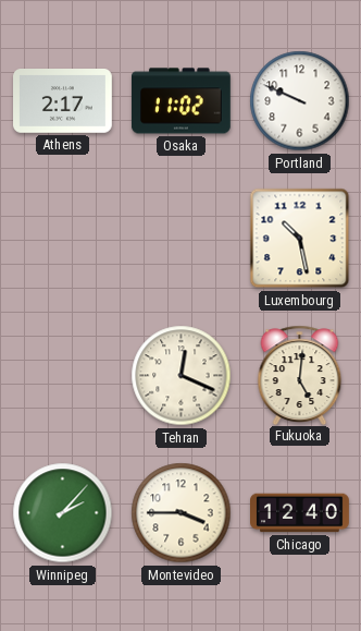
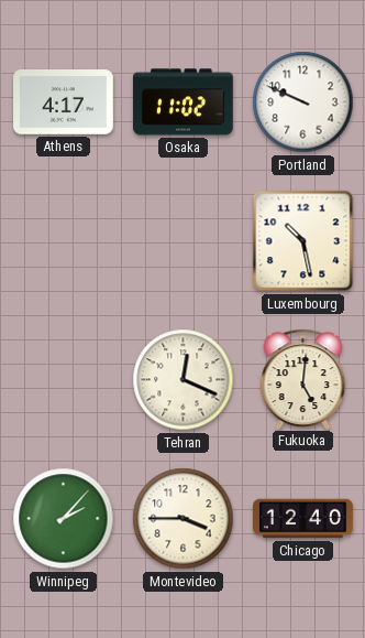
Athens: 2:17 -> 4:17 (64, 102)
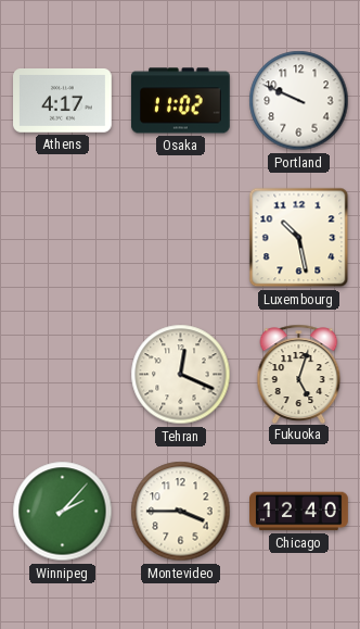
Fukuoka: 5:01 -> 5:03 (299, 374)
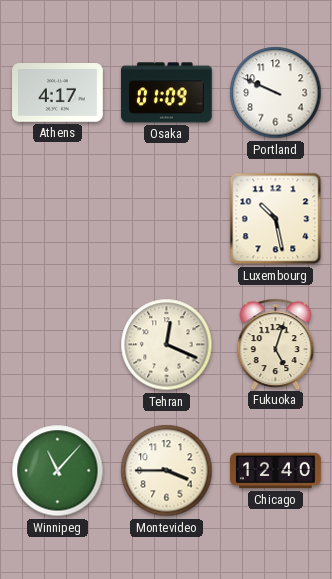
Osaka: 11:02 -> 01:09 (166, 93)
Winnipeg: 2:07 -> 11:07 (58, 471)
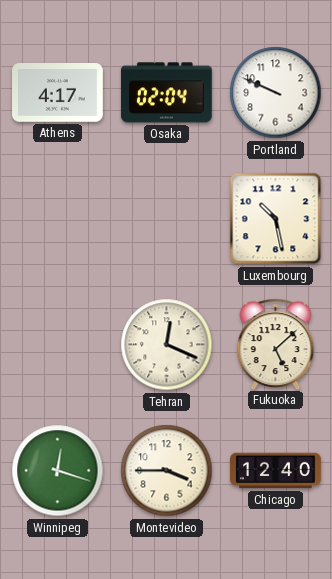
Osaka: 01:09 -> 02:04 (166, 93)
Fukuoka: 5:03 -> 5:08 (276, 344)
Winnipeg: 11:07 -> 12:18 (58, 471)
